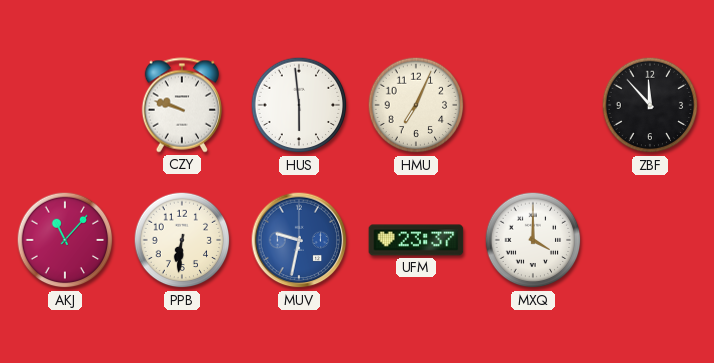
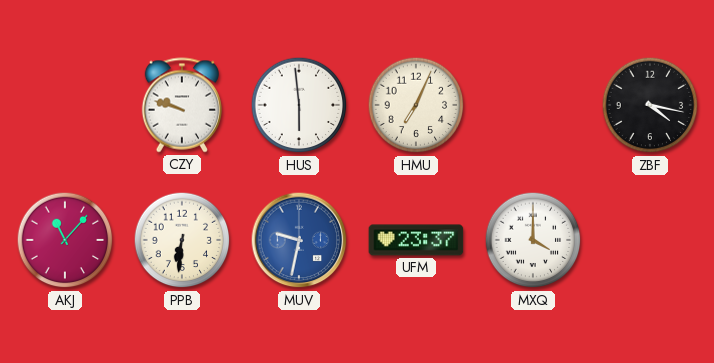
ZBF: 11:53 -> 4:17 (650, 105)
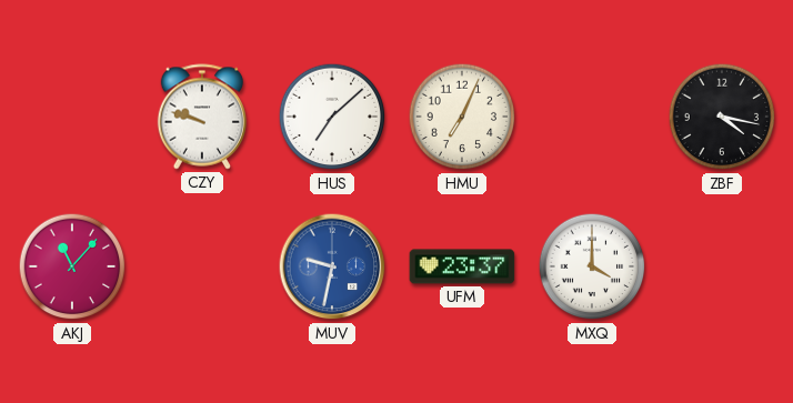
HUS: 5:59 -> 7:08 (332, 117)
PPB: 6:31 -> none (182, 240)
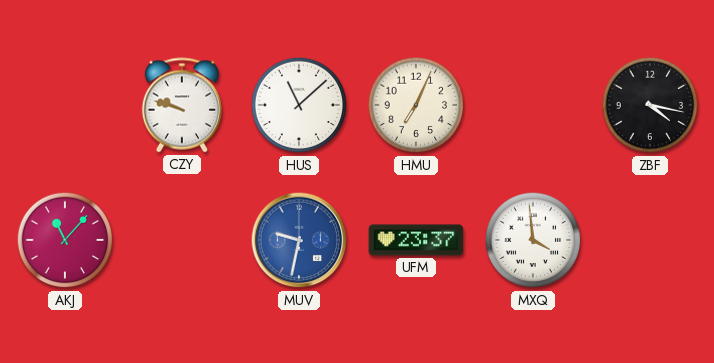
HUS: 7:08 -> 11:08 (299, 105)
MXQ: 4:00 -> 3:59 (533, 240)
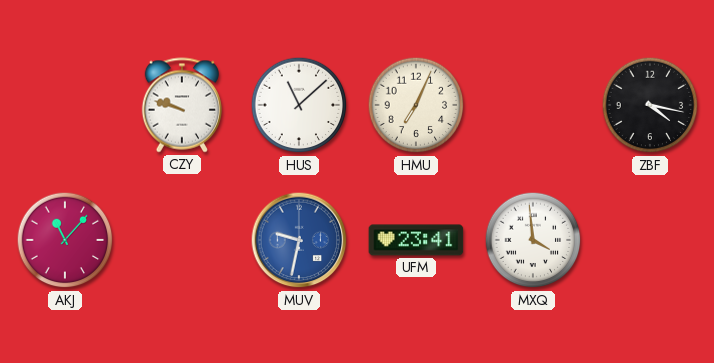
UFM: 23:37 -> 23:41 (416, 240)
